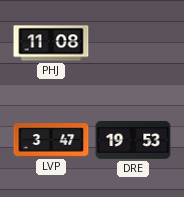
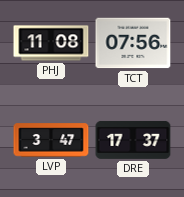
TCT: none -> 07:56 (133, 43)
DRE: 19:53 -> 17:37 (133, 140)
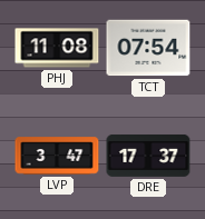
TCT: 07:56 -> 07:54 (148, 48)
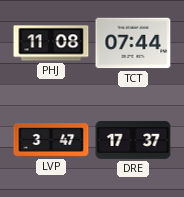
TCT: 07:54 -> 07:44 (133, 43)
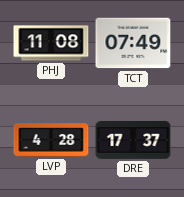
TCT: 07:44 -> 07:49 (133, 43)
LVP: 3:47 -> 4:28 (51, 140)
